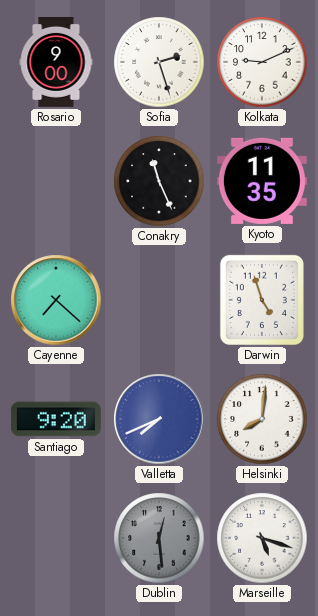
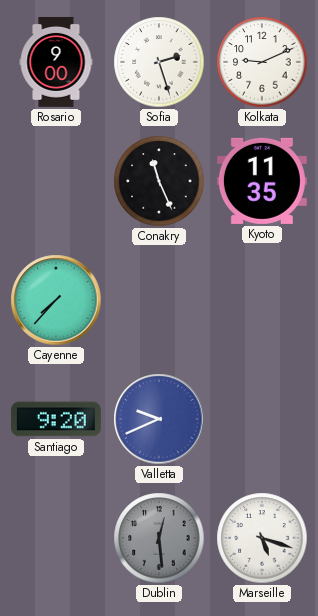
Cayenne: 7:22 -> 7:37 (56, 300)
Darwin: 4:57 -> none (262, 300)
Valletta: 7:41 -> 9:41 (159, 419)
Helsinki: 8:01 -> none (262, 419)
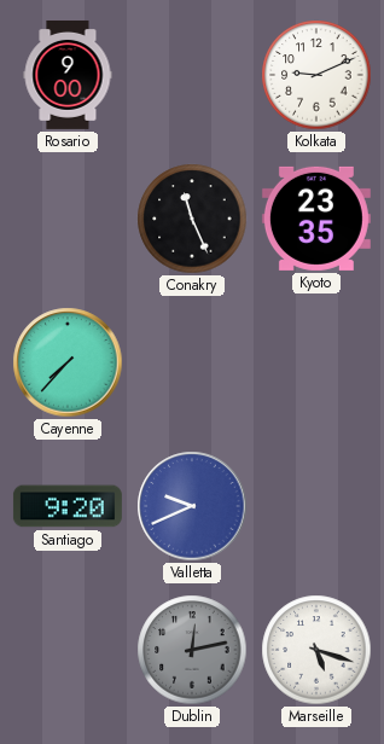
Sofia: 2:27 -> none (159, 62)
Kyoto: 11:35 -> 23:35 (316, 219)
Dublin: 12:29 -> 12:13 (192, 650)
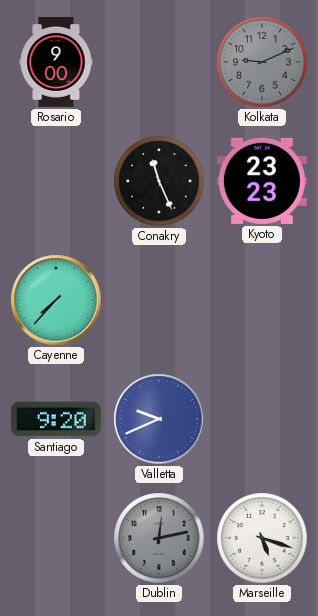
Kolkata dial: white -> grey (262, 62)
Kyoto: 23:35 -> 23:23 (262, 181)
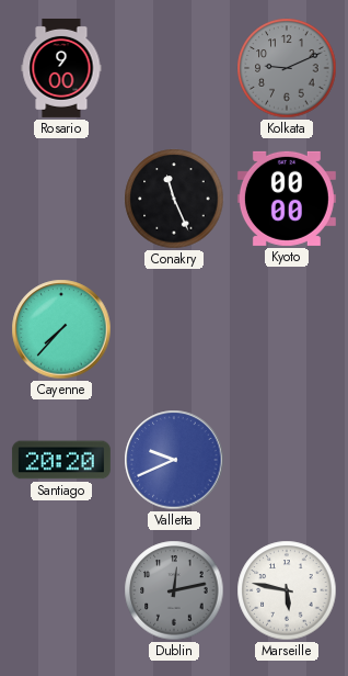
Kyoto: 23:23 -> 00:00 (287, 199)
Santiago: 9:20 -> 20:20 (61, 460)
Marseille: 5:18 -> 5:47 (287, 590)
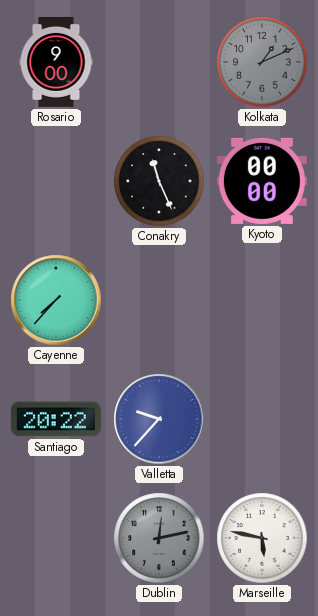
Kolkata: 9:11 -> 1:11 (262, 62)
Santiago: 20:20 -> 20:22 (56, 419)
Valletta: 9:41 -> 9:37 (159, 419)
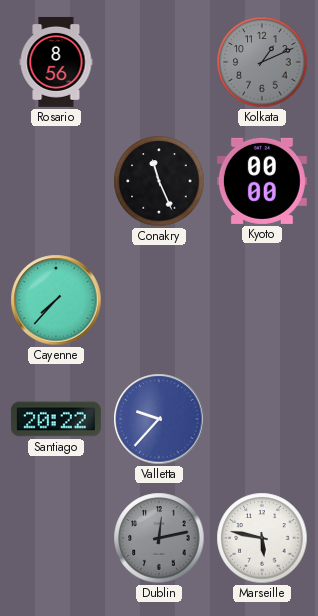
Rosario: 9:00 -> 8:56 (56, 62)
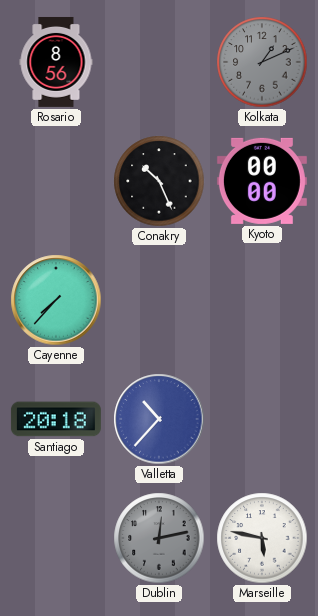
Conakry: 11:26 -> 10:26 (159, 181)
Santiago: 20:22 -> 20:18 (56, 419)
Valletta: 9:37 -> 10:37 (159, 419)
